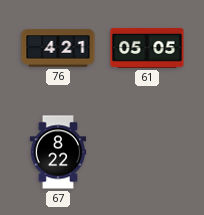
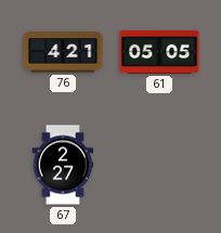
67: 8:22 -> 2:27 (63, 165)
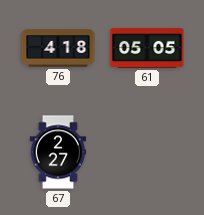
76: 4:21 -> 4:18 (58, 48)
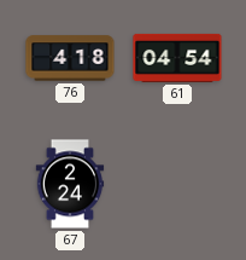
61: 05:05 -> 04:54 (177, 58)
67: 2:27 -> 2:24 (70, 184)
